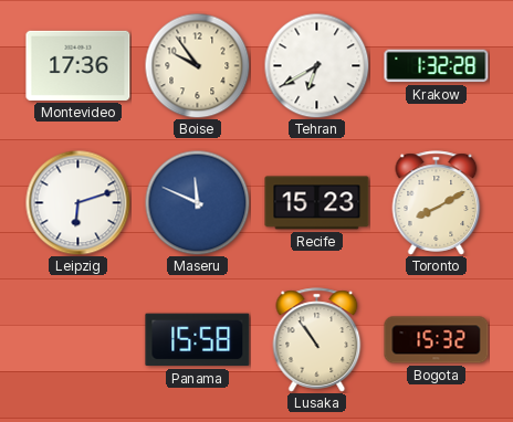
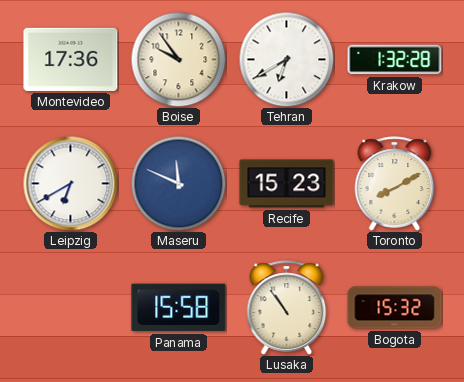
Leipzig: 6:12 -> 6:40 (70, 183)
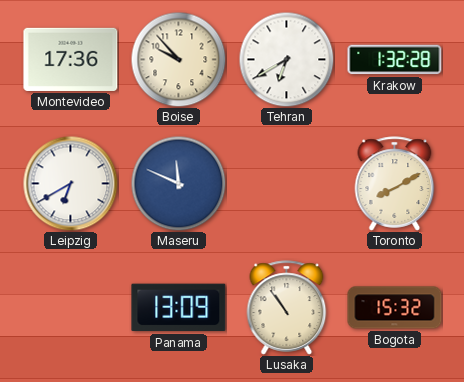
Boise: 9:54 -> 9:53 (178, 59)
Recife: 15:23 -> none (287, 184)
Panama: 15:58 -> 13:09 (179, 308)
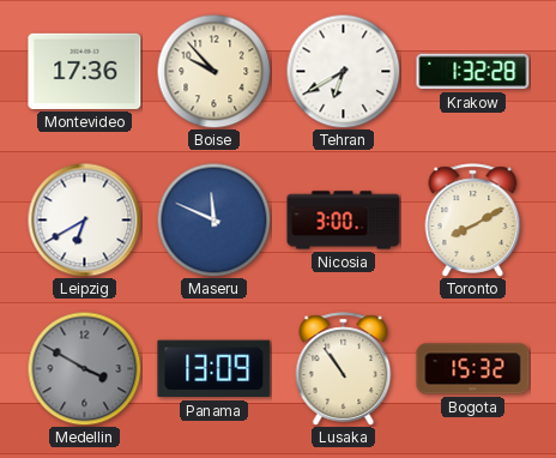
Nicosia: none -> 3:00 (344, 221)
Medellin: none -> 3:50 (84, 368)
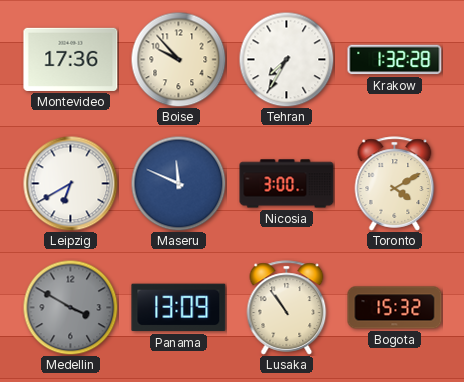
Tehran: 6:40 -> 7:35 (286, 59)
Toronto: 8:10 -> 4:10 (395, 184)
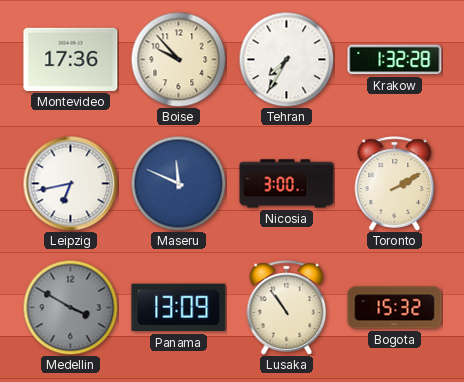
Leipzig: 6:40 -> 6:43 (70, 183)
Toronto: 4:10 -> 2:10 (395, 184)
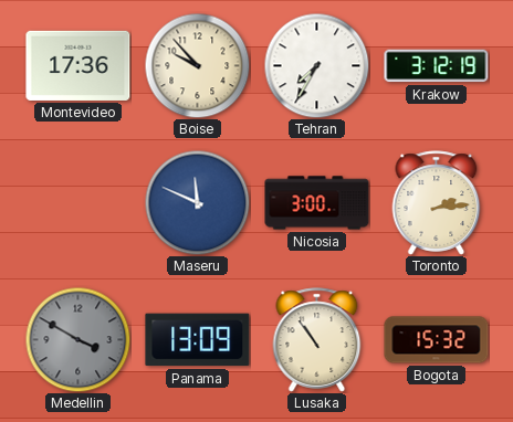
Krakow: 1:32 -> 3:12 (437, 66)
Leipzig: 6:43 -> none (70, 183)
Toronto: 2:10 -> 2:14 (437, 203)
